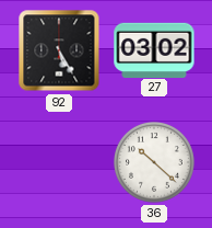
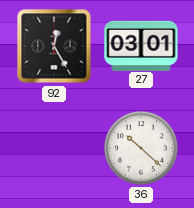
92: 5:25 -> 12:25 (54, 46)
27: 03:02 -> 03:01 (141, 45)
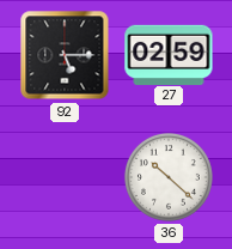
92: 12:25 -> 5:15 (65, 55)
27: 03:01 -> 02:59 (169, 54)
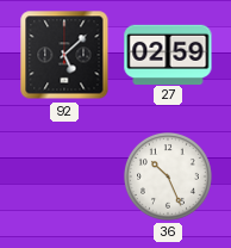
92: 5:15 -> 5:08 (64, 55)
36: 10:22 -> 10:26 (168, 176)
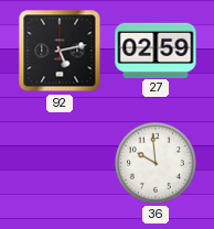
92: 5:08 -> 5:13 (60, 51)
36: 10:26 -> 9:59 (156, 163)
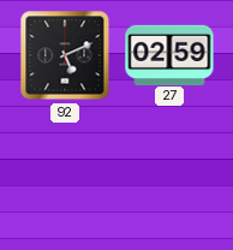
92: 5:13 -> 5:11 (65, 55)
36: 9:59 -> none (156, 163)
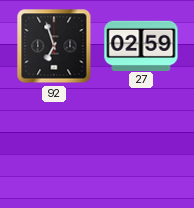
92: 5:11 -> 6:57 (54, 46)
